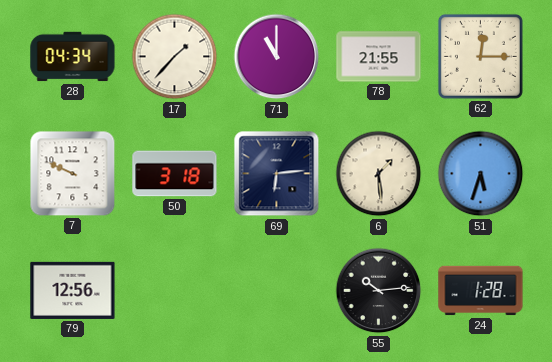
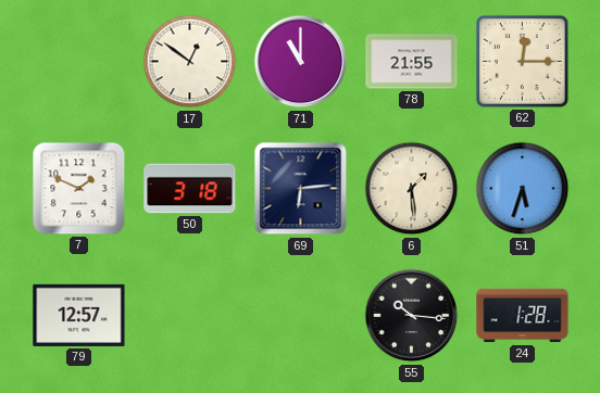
28: 04:34 -> none (73, 57)
17: 1:37 -> 12:51 (190, 62)
7: 9:49 -> 1:49 (79, 189)
79: 12:56 -> 12:57 (79, 315)
55: 10:14 -> 10:16 (412, 316)
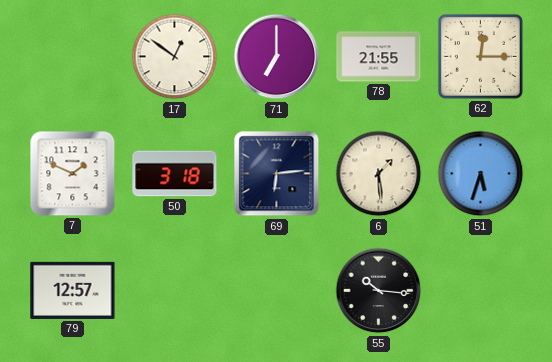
71: 11:00 -> 7:00 (277, 57)
24: 1:28 -> none (523, 316)
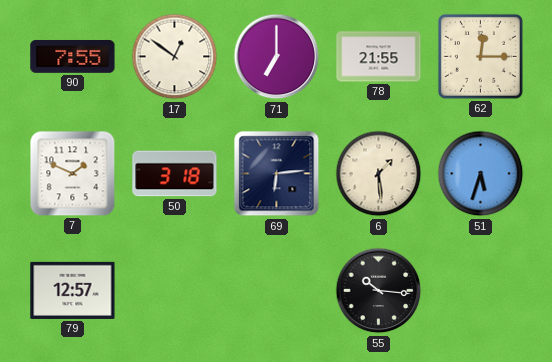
90: none -> 7:55 (73, 56)
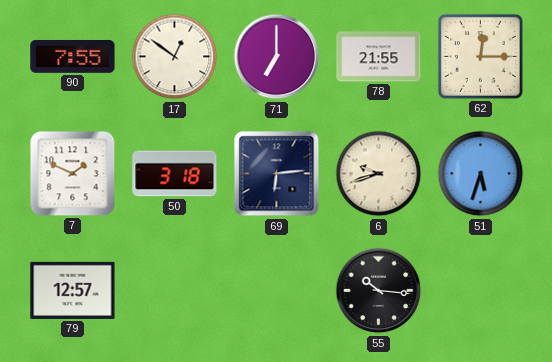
6: 1:29 -> 9:42 (379, 174)
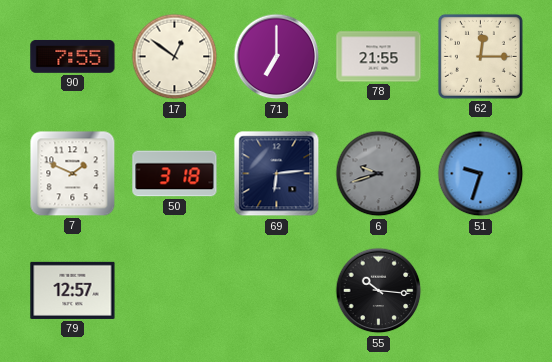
6 dial: cream -> grey (379, 174)
51: 5:33 -> 9:33 (481, 174)
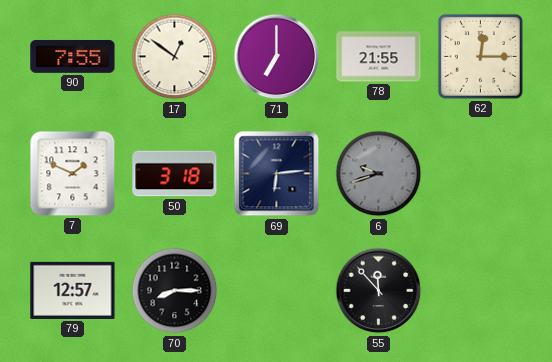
51: 9:33 -> none (481, 174)
70: none -> 8:15 (175, 291)
55: 10:16 -> 11:53 (379, 291)
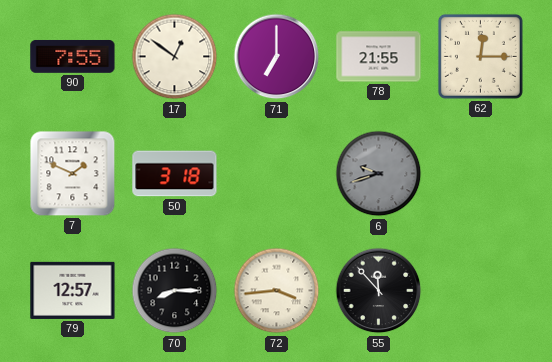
69: 6:14 -> none (277, 174)
72: none -> 3:44 (277, 291)
